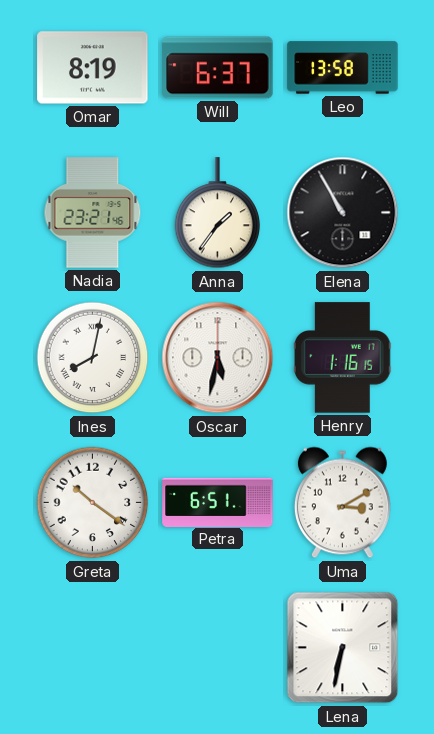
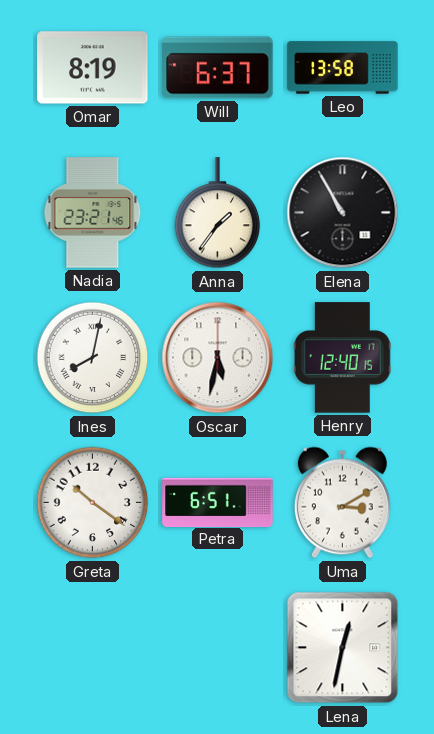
Henry: 1:16 -> 12:40 (342, 358)
Lena: 6:32 -> 12:32 (343, 648)
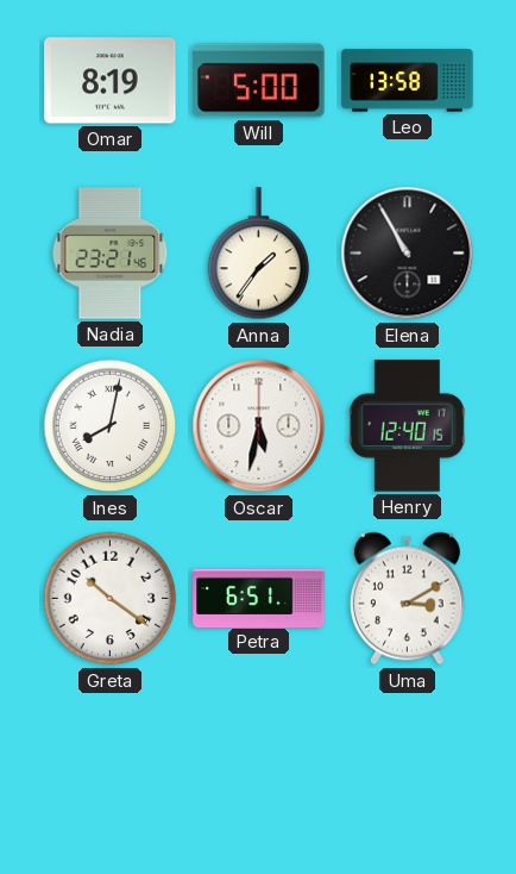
Will: 6:37 -> 5:00 (259, 81)
Lena: 12:32 -> none (343, 648)
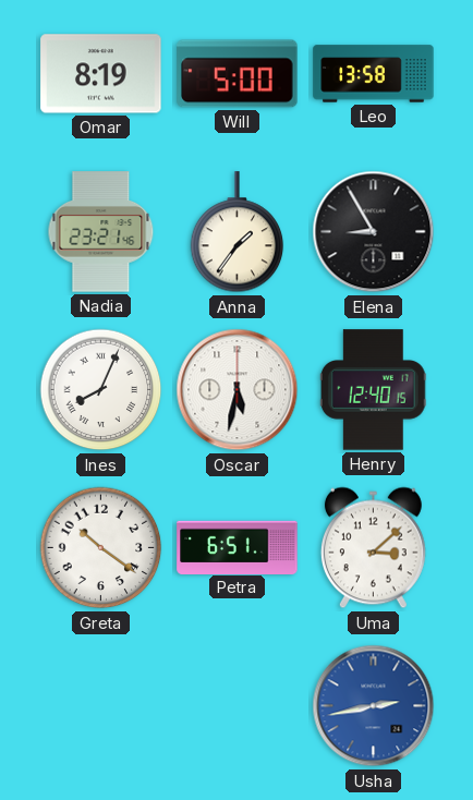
Elena: 10:55 -> 8:55 (374, 232)
Ines: 8:02 -> 8:04 (101, 390)
Uma: 3:10 -> 3:08 (373, 548)
Usha: none -> 2:43 (374, 706)
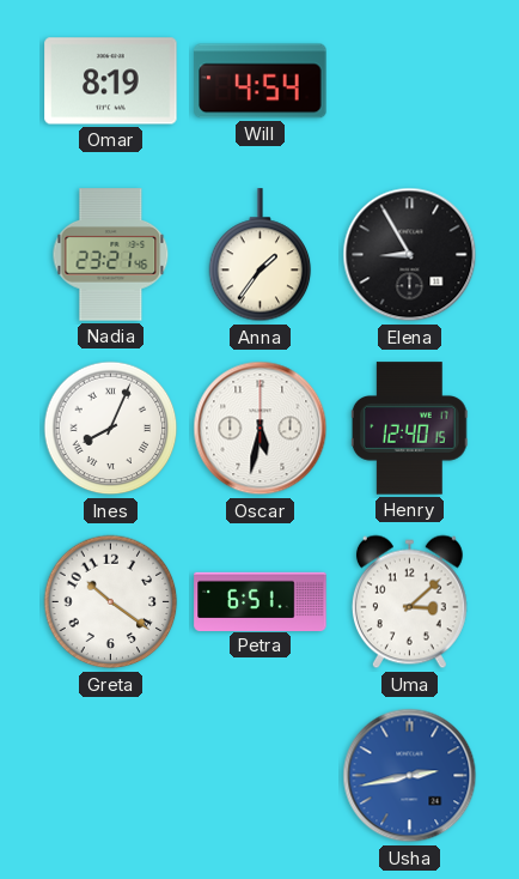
Will: 5:00 -> 4:54 (261, 81)
Leo: 13:58 -> none (374, 74)
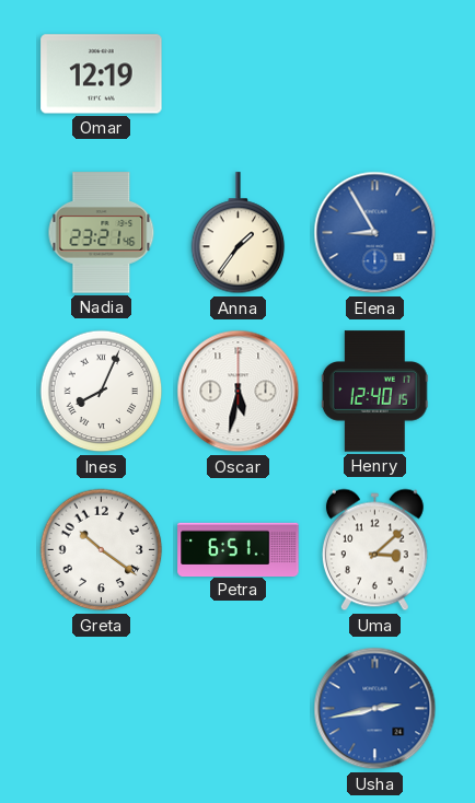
Omar: 8:19 -> 12:19 (102, 74)
Will: 4:54 -> none (261, 81)
Elena dial: black -> blue (375, 233)
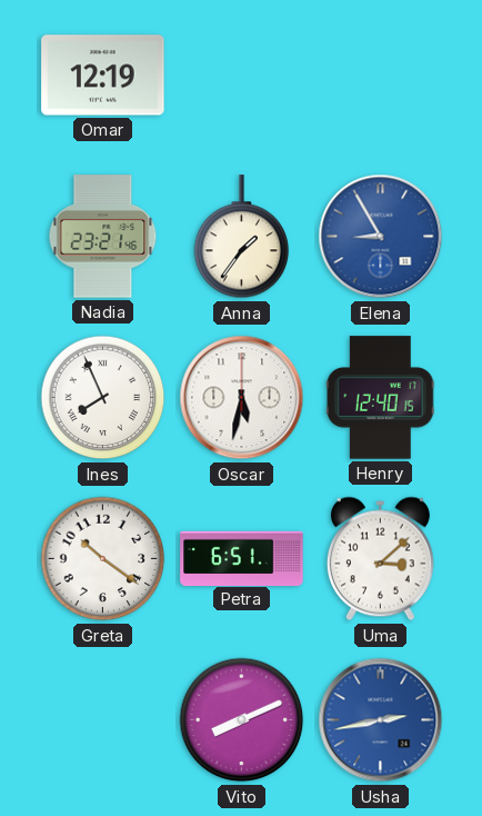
Ines: 8:04 -> 7:56 (103, 398)
Vito: none -> 8:11 (242, 720)
